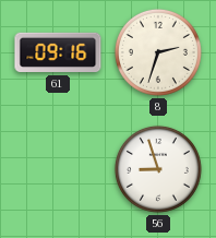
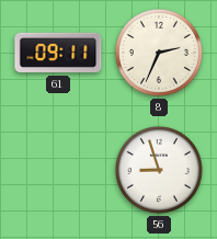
61: 09:16 -> 09:11 (58, 53)
8: 2:33 -> 2:34 (159, 53)
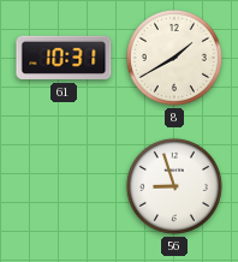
61: 09:11 -> 10:31 (64, 58)
8: 2:34 -> 1:40 (174, 58)
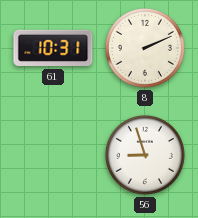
8: 1:40 -> 2:11 (145, 48)
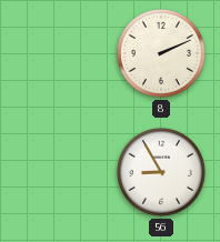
61: 10:31 -> none (53, 48)
56: 8:57 -> 8:55 (161, 172)
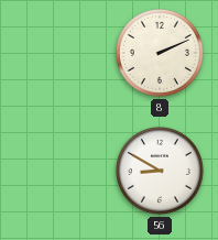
56: 8:55 -> 8:50 (160, 171)
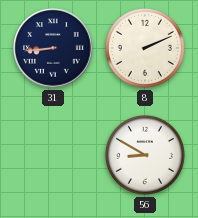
31: none -> 8:44 (53, 48)
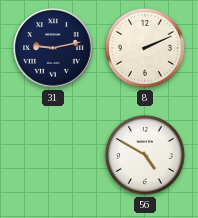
31: 8:44 -> 9:13 (53, 48)
56: 8:50 -> 4:50 (145, 155)
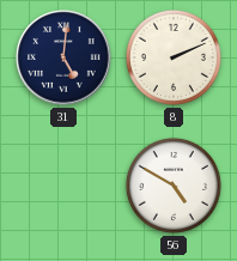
31: 9:13 -> 5:01 (63, 57)
